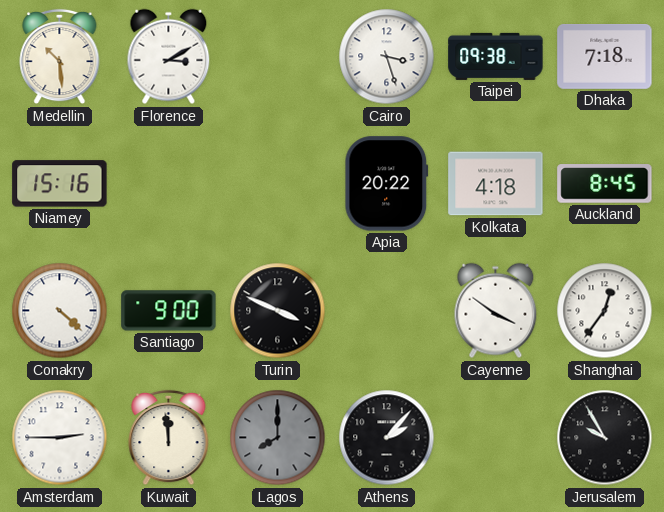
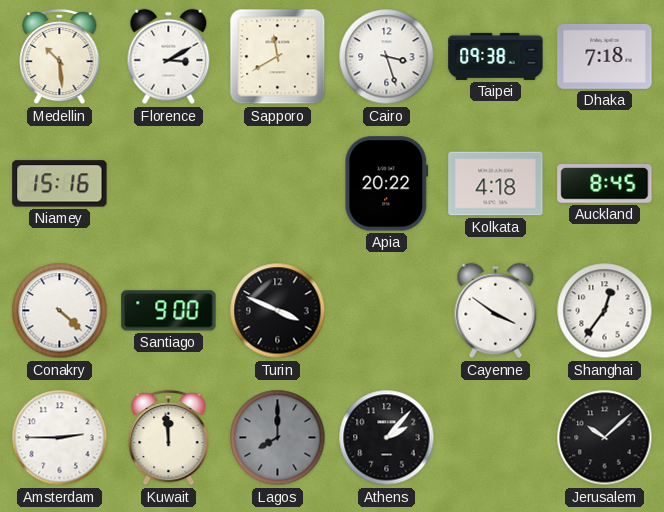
Sapporo: none -> 11:40 (278, 57)
Jerusalem: 9:55 -> 10:08 (605, 438)
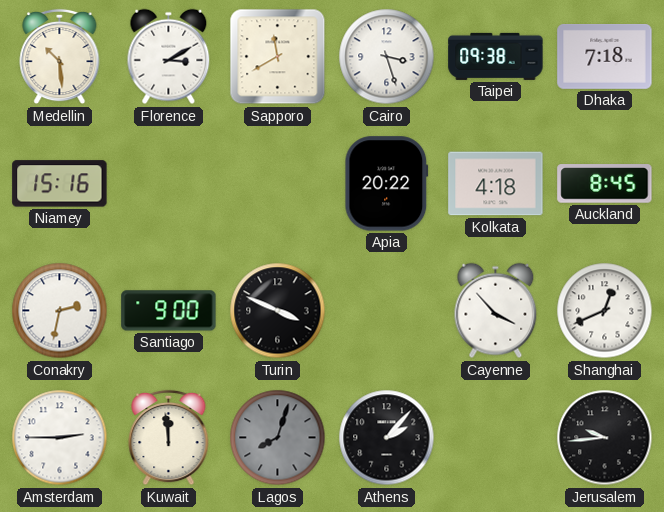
Conakry: 4:22 -> 2:32 (60, 311)
Cayenne: 3:51 -> 3:53 (496, 311)
Shanghai: 12:36 -> 12:41 (605, 311)
Lagos: 8:00 -> 8:03 (278, 438)
Jerusalem: 10:08 -> 9:44 (605, 438)
